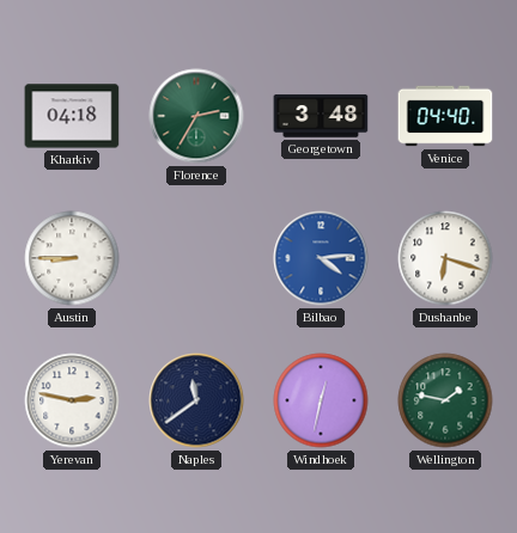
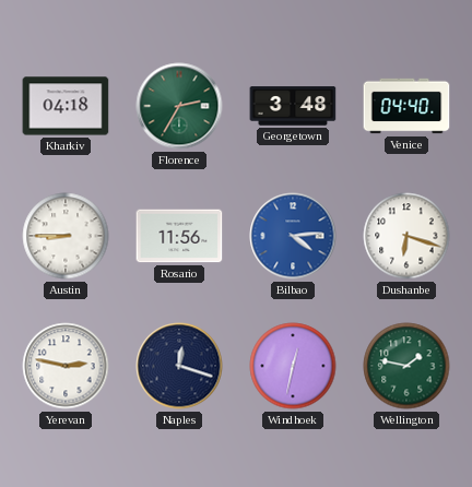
Rosario: none -> 11:56 (179, 236)
Naples: 11:39 -> 12:18 (179, 366)
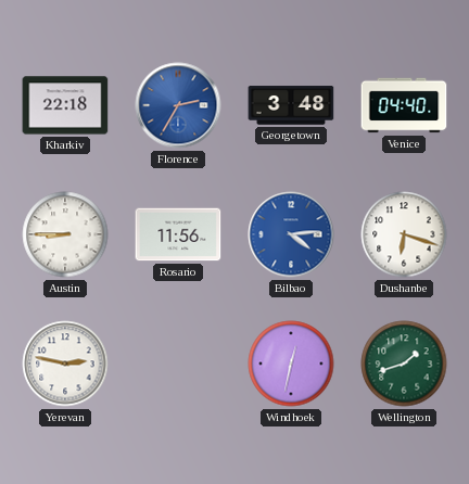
Kharkiv: 04:18 -> 22:18 (65, 105)
Florence dial: green -> blue (178, 105)
Naples: 12:18 -> none (179, 366)
Wellington: 1:47 -> 1:42 (404, 364)
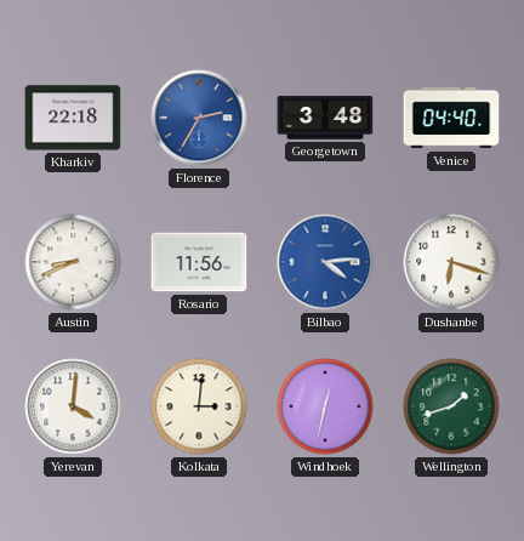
Austin: 8:45 -> 8:41 (73, 262)
Yerevan: 2:47 -> 4:01 (73, 406)
Kolkata: none -> 3:01 (199, 406)
